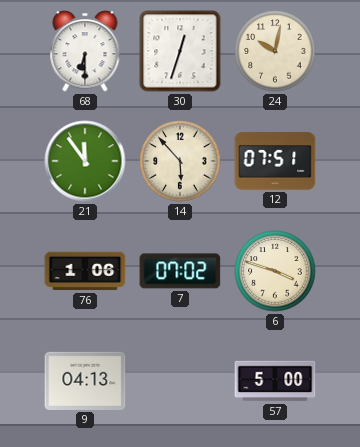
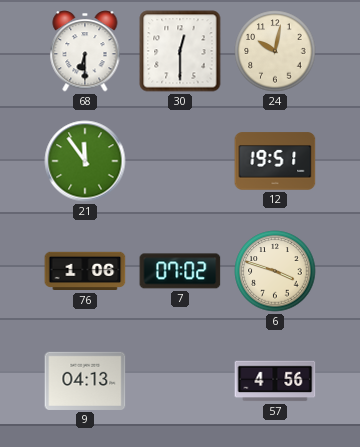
30: 12:33 -> 12:30 (180, 51)
14: 5:53 -> none (180, 161)
12: 07:51 -> 19:51 (275, 161)
57: 5:00 -> 4:56 (275, 381)
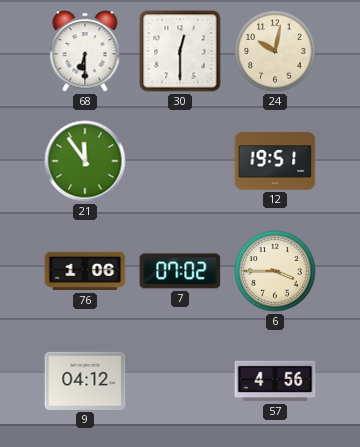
6: 3:48 -> 3:45 (275, 271)
9: 04:13 -> 04:12 (85, 381)
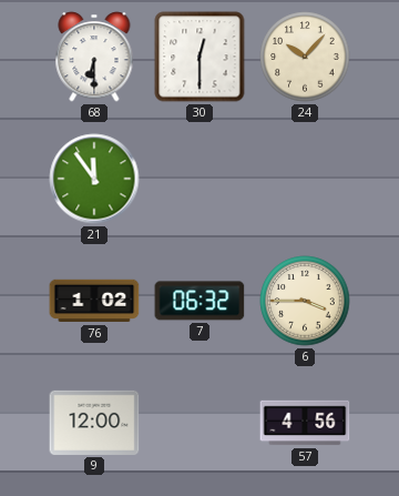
24: 10:02 -> 10:07 (305, 57)
12: 19:51 -> none (275, 161)
76: 1:06 -> 1:02 (94, 301)
7: 07:02 -> 06:32 (199, 301)
9: 04:12 -> 12:00 (94, 423)
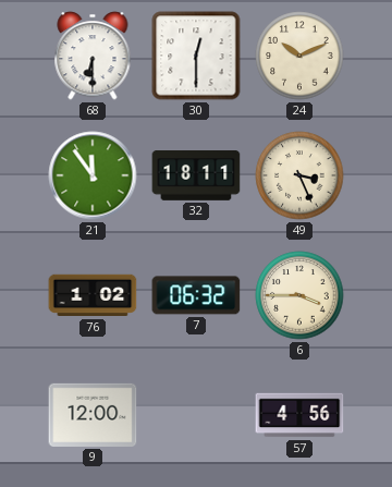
24: 10:07 -> 10:11 (299, 56)
32: none -> 18:11 (196, 176)
49: none -> 3:26 (299, 175)
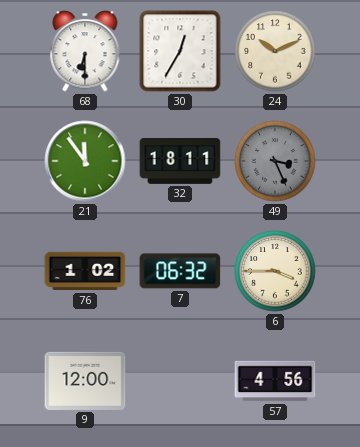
30: 12:30 -> 12:35 (180, 51)
49 dial: cream -> grey (275, 161)
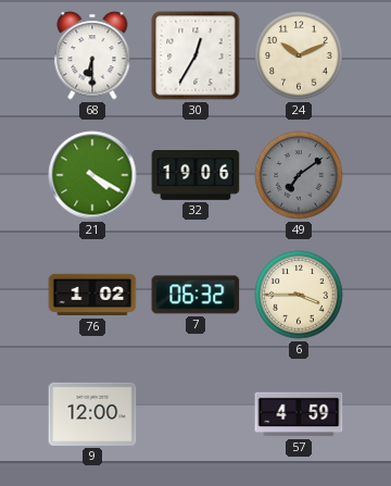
21: 11:54 -> 4:20 (92, 175)
32: 18:11 -> 19:06 (195, 176)
49: 3:26 -> 7:09 (299, 175)
57: 4:56 -> 4:59 (299, 414)
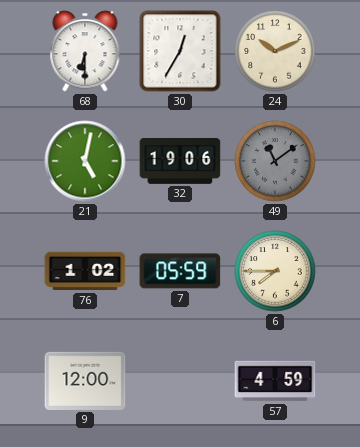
21: 4:20 -> 5:02 (85, 161)
49: 7:09 -> 11:09 (275, 161)
7: 06:32 -> 05:59 (180, 271)
6: 3:45 -> 7:45 (275, 271)
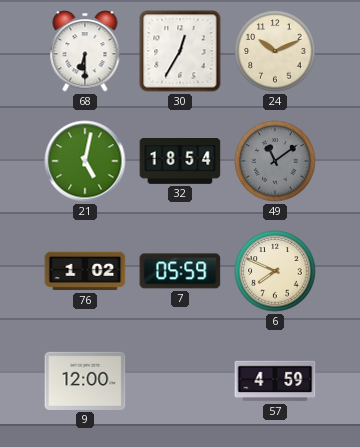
32: 19:06 -> 18:54 (180, 162)
6: 7:45 -> 7:49 (275, 271)
